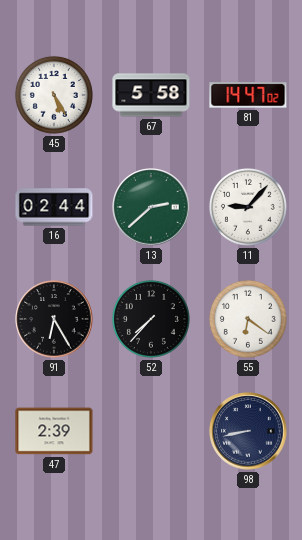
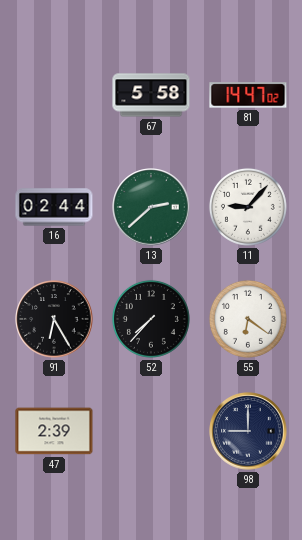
45: 5:25 -> none (54, 95)
98: 8:43 -> 9:00 (248, 431)
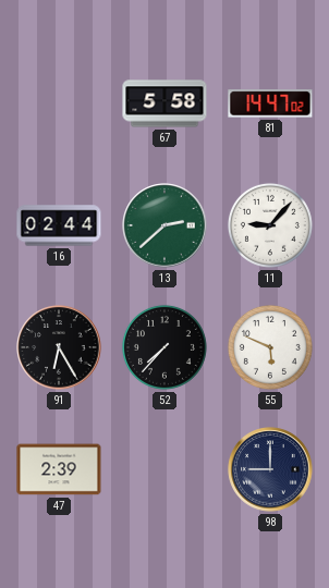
55: 6:21 -> 5:49 (270, 347)
